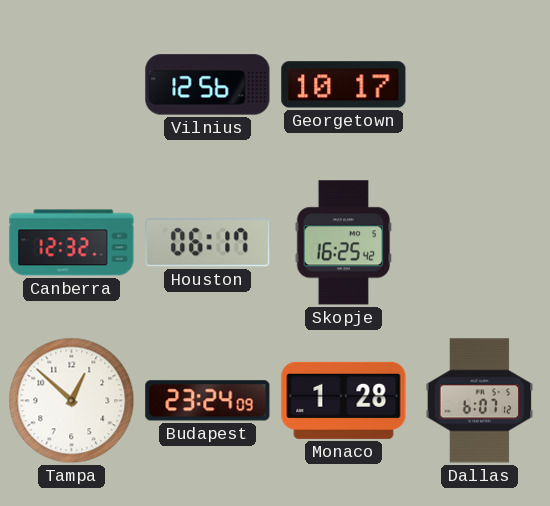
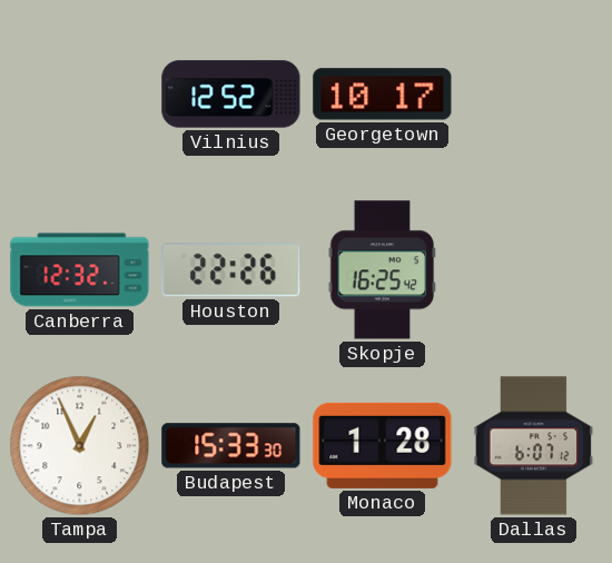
Vilnius: 12:56 -> 12:52 (231, 95)
Houston: 06:17 -> 22:26 (231, 270)
Tampa: 12:52 -> 12:56 (80, 446)
Budapest: 23:24 -> 15:33 (231, 446)
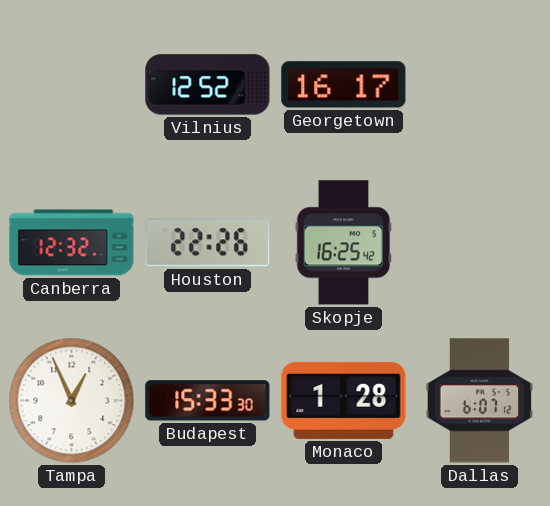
Georgetown: 10:17 -> 16:17 (344, 85)
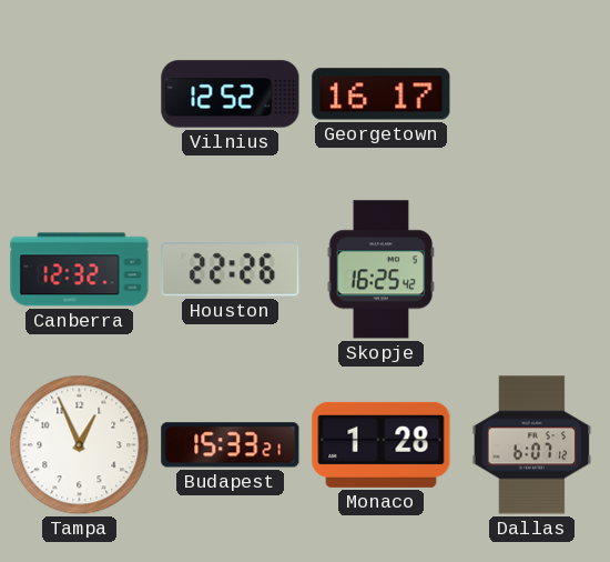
Budapest: 15:33:30 -> 15:33:21 (231, 445)
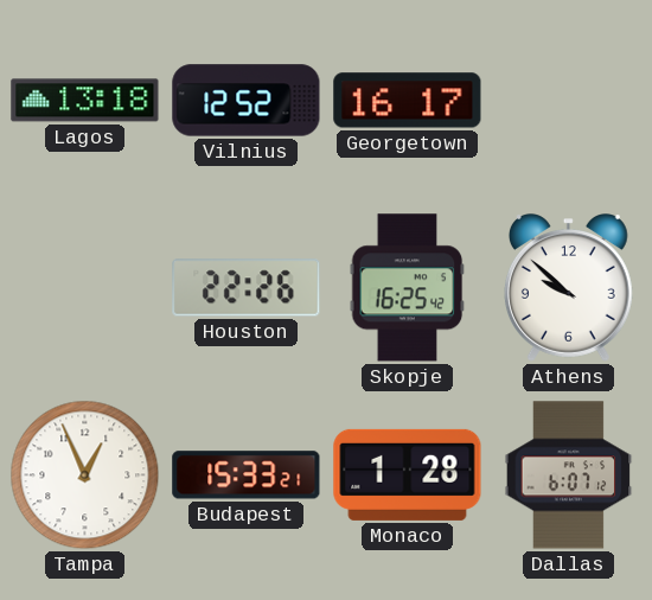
Lagos: none -> 13:18 (85, 101)
Canberra: 12:32 -> none (80, 270)
Athens: none -> 9:52 (568, 288)
